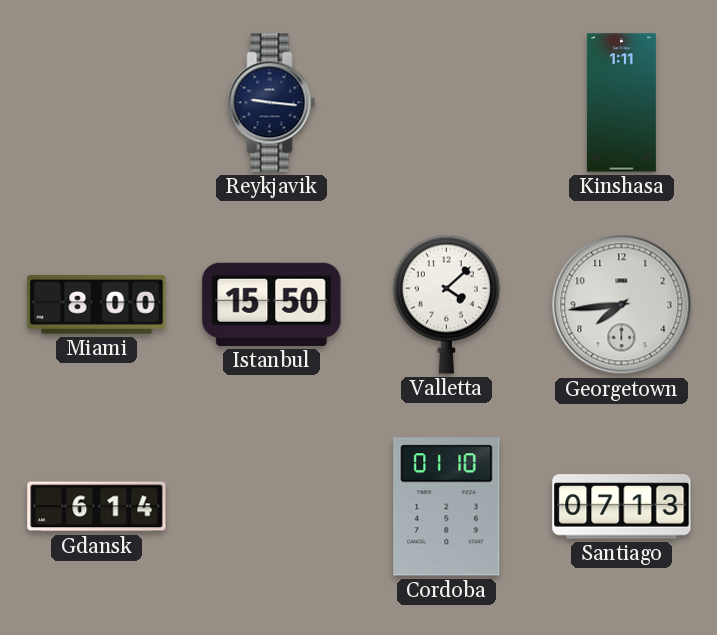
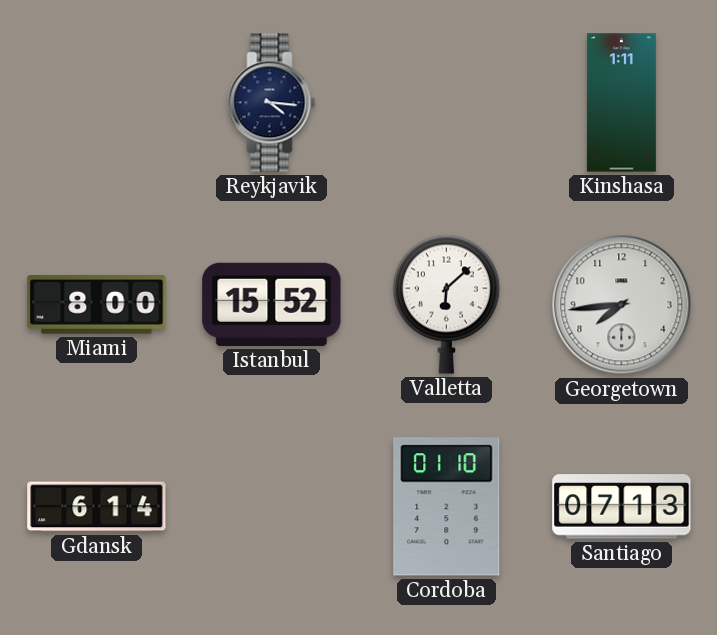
Reykjavik: 9:16 -> 4:16 (272, 103)
Istanbul: 15:50 -> 15:52 (272, 304)
Valletta: 4:08 -> 6:08 (446, 304)
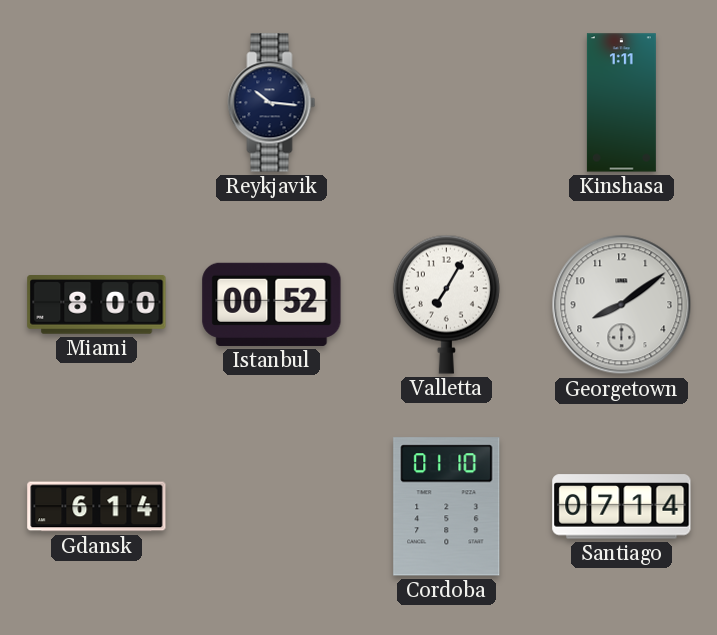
Reykjavik: 4:16 -> 10:16 (272, 103)
Istanbul: 15:52 -> 00:52 (272, 304)
Valletta: 6:08 -> 7:05 (446, 304)
Georgetown: 7:44 -> 8:09 (622, 305)
Santiago: 07:13 -> 07:14 (622, 507)
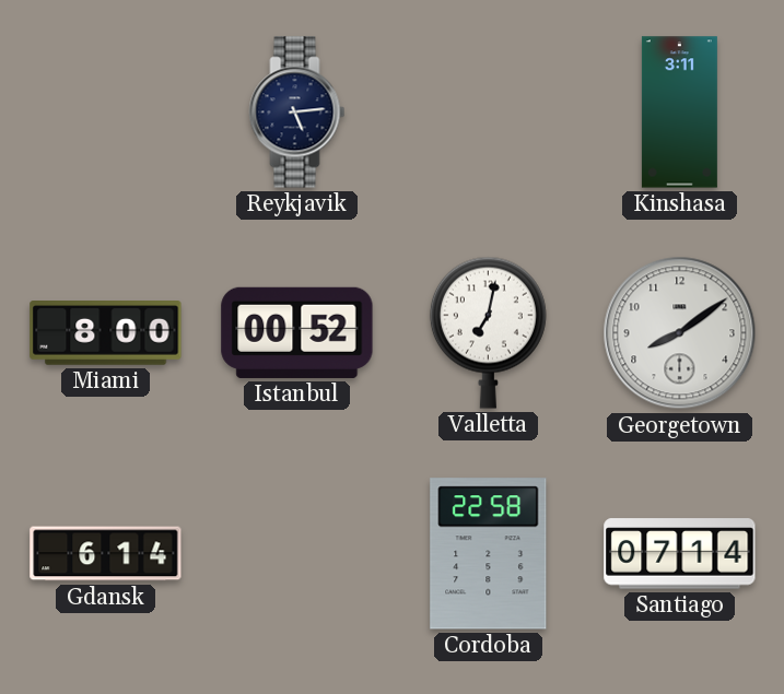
Reykjavik: 10:16 -> 5:14 (297, 113)
Kinshasa: 1:11 -> 3:11 (679, 113)
Valletta: 7:05 -> 7:02 (488, 332)
Cordoba: 01:10 -> 22:58 (489, 554)
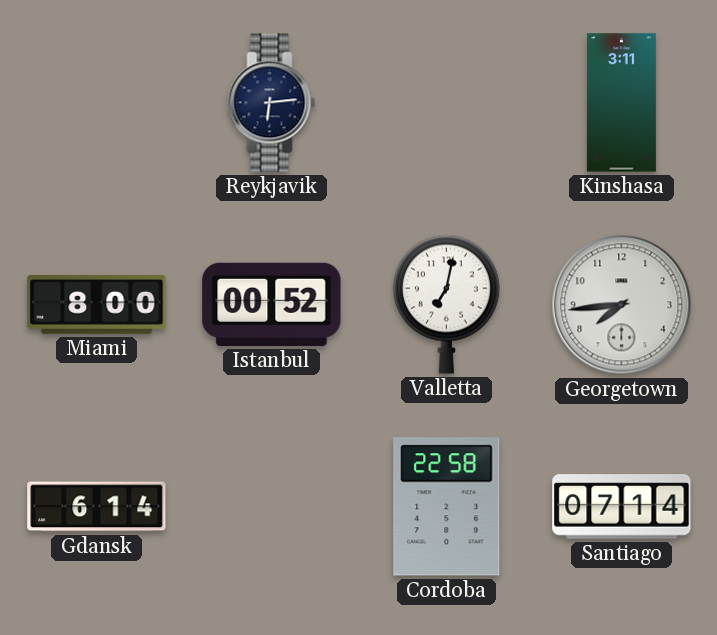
Reykjavik: 5:14 -> 6:14 (272, 103)
Georgetown: 8:09 -> 7:44 (622, 305)
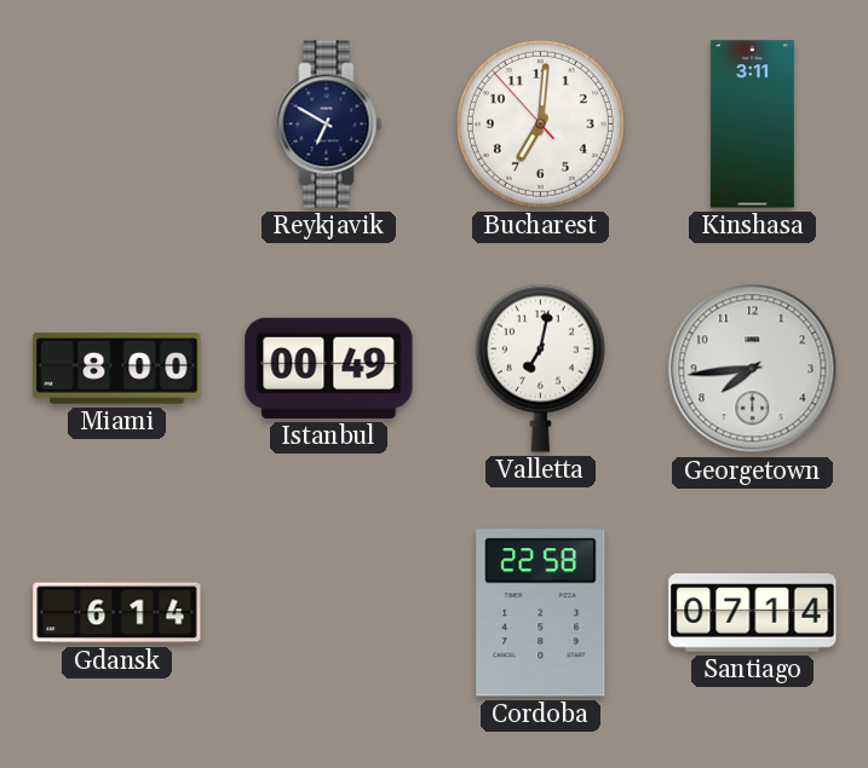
Reykjavik: 6:14 -> 6:50 (329, 125)
Bucharest: none -> 7:00 (540, 123)
Istanbul: 00:52 -> 00:49 (329, 368)
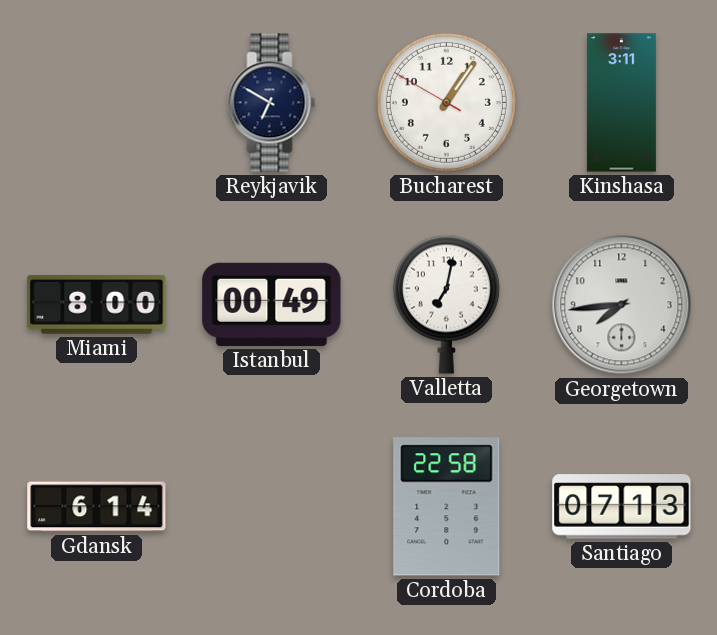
Bucharest: 7:00 -> 1:05 (446, 102)
Santiago: 07:14 -> 07:13 (622, 507)
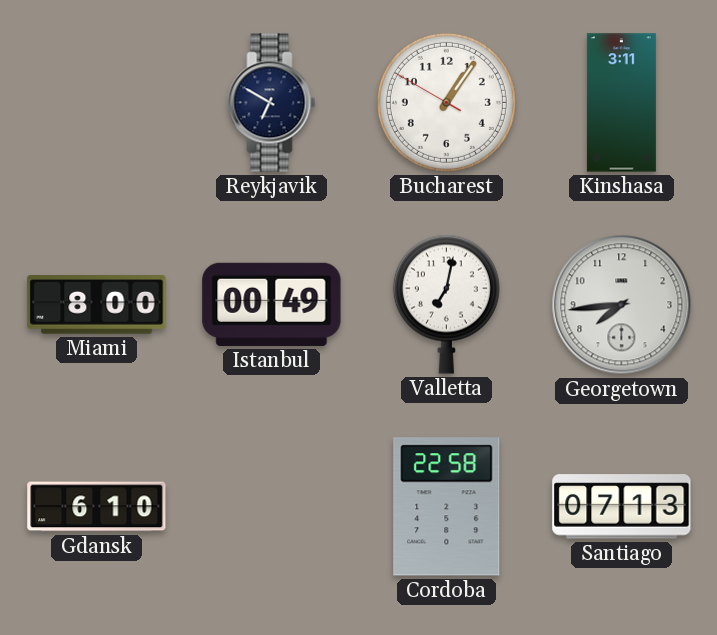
Gdansk: 6:14 -> 6:10 (97, 507)
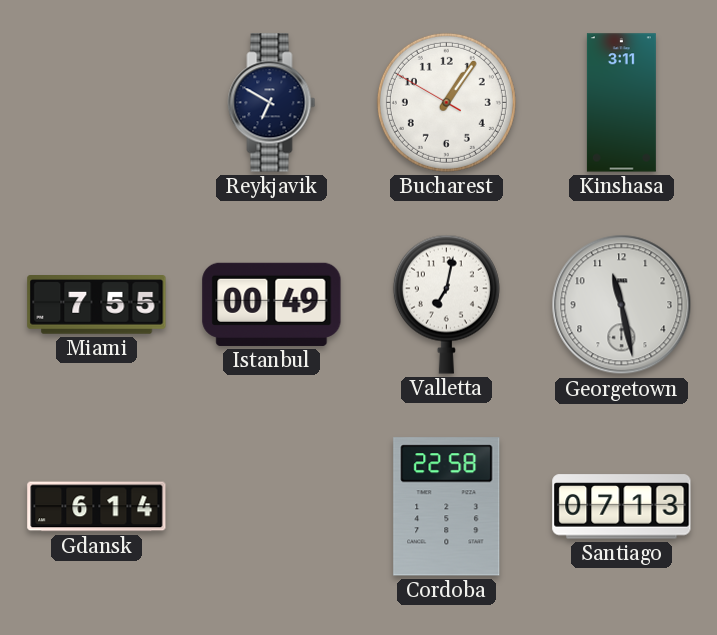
Miami: 8:00 -> 7:55 (97, 305)
Georgetown: 7:44 -> 11:28 (622, 305)
Gdansk: 6:10 -> 6:14 (97, 507)
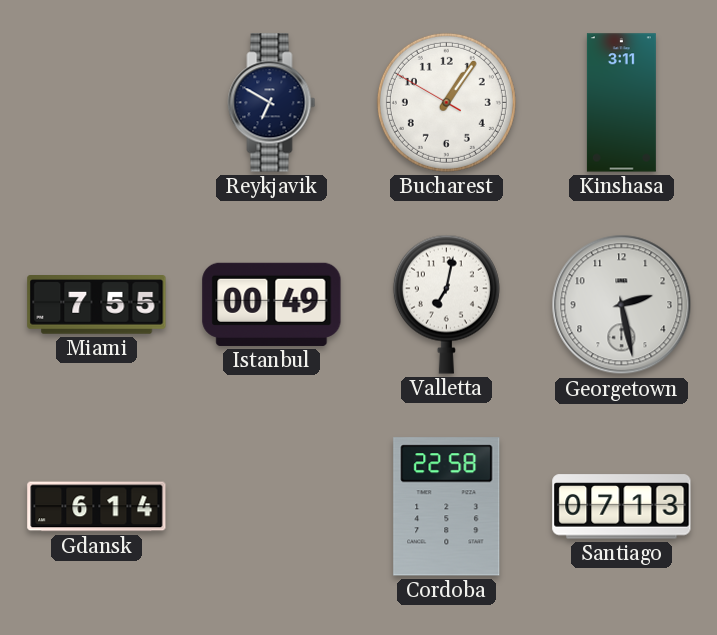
Georgetown: 11:28 -> 2:28 (622, 305)
